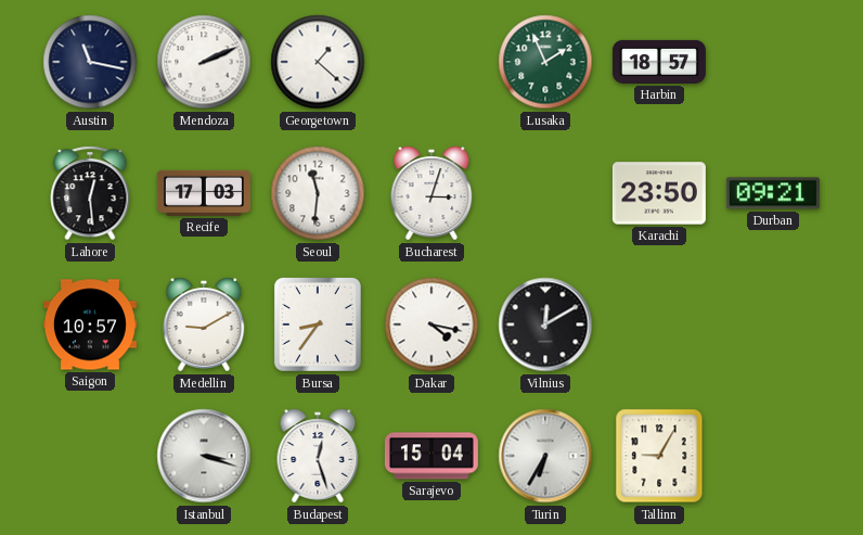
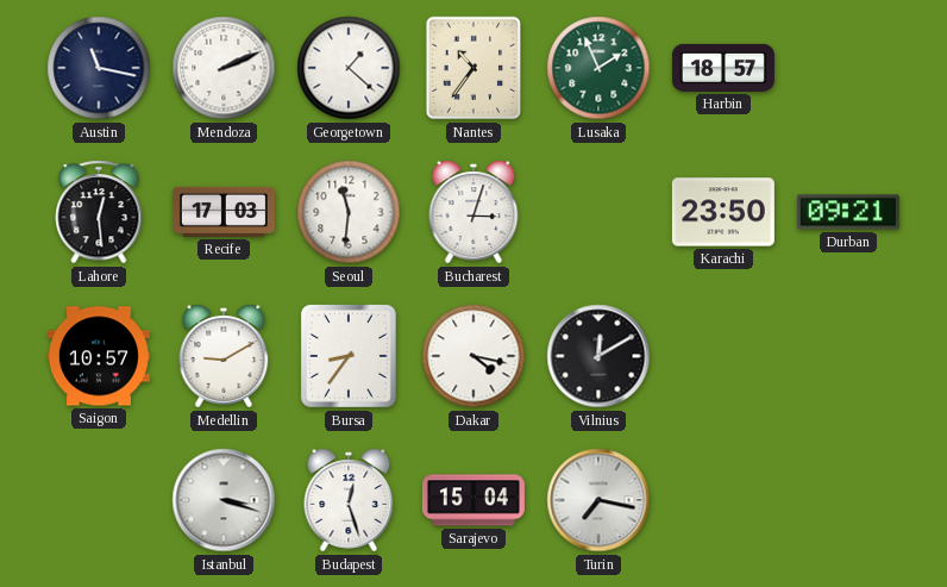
Nantes: none -> 10:36 (473, 68)
Turin: 6:35 -> 7:17 (598, 500)
Tallinn: 9:05 -> none (659, 456)
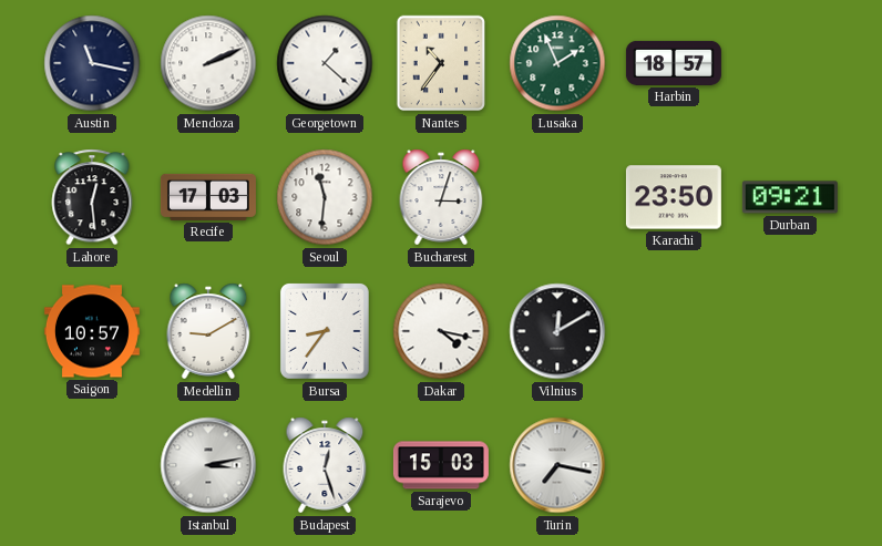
Istanbul: 3:18 -> 3:13 (208, 465)
Sarajevo: 15:04 -> 15:03 (441, 465)
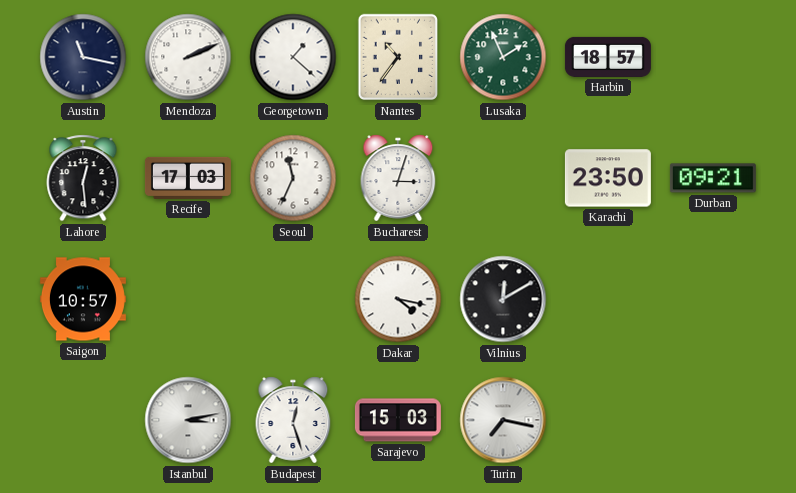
Seoul: 11:31 -> 11:34 (293, 178)
Medellin: 9:10 -> none (208, 331)
Bursa: 8:36 -> none (325, 331)
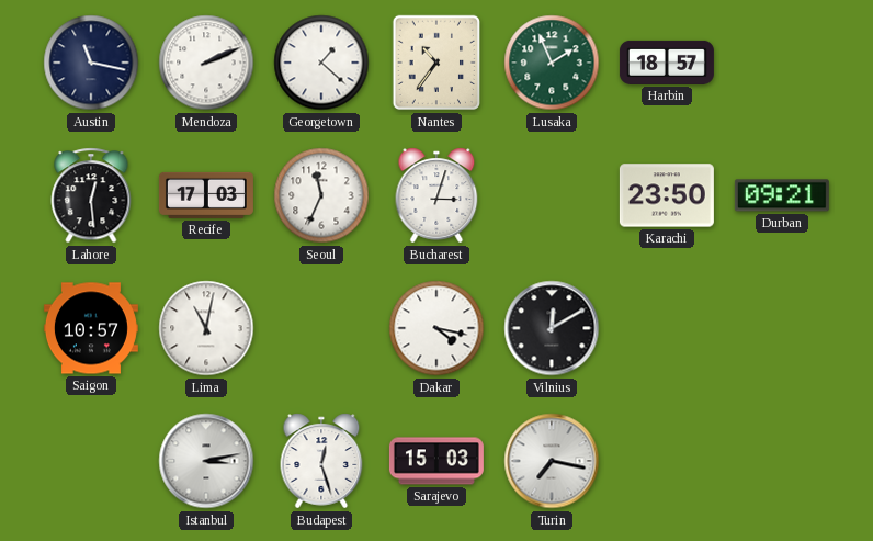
Lima: none -> 11:02 (206, 328)
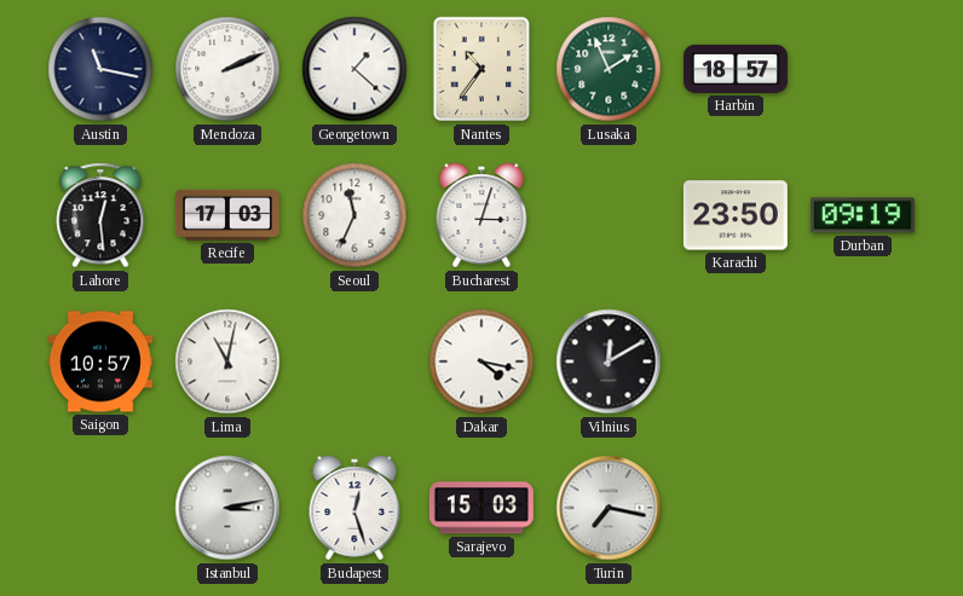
Durban: 09:21 -> 09:19 (863, 215)
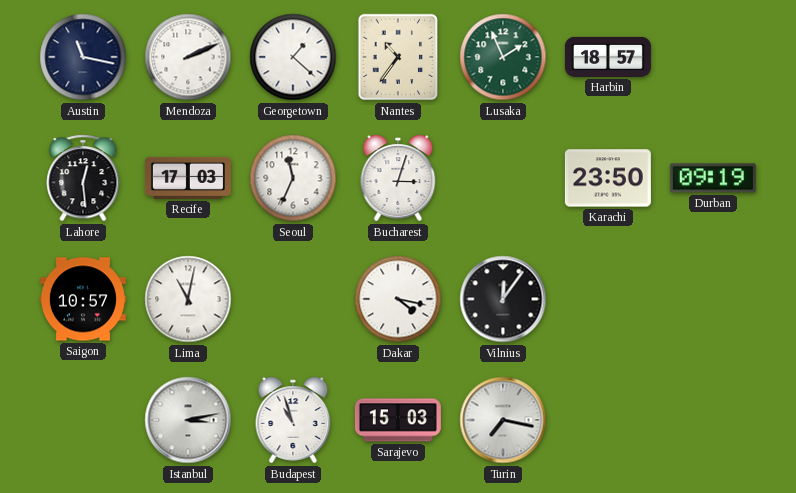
Vilnius: 12:10 -> 12:06 (503, 299)
Budapest: 12:27 -> 10:57 (293, 420)
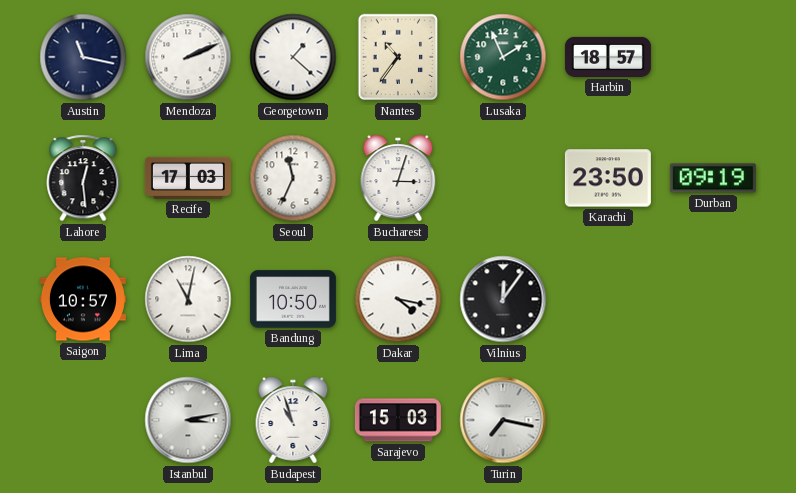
Bandung: none -> 10:50 (293, 299)
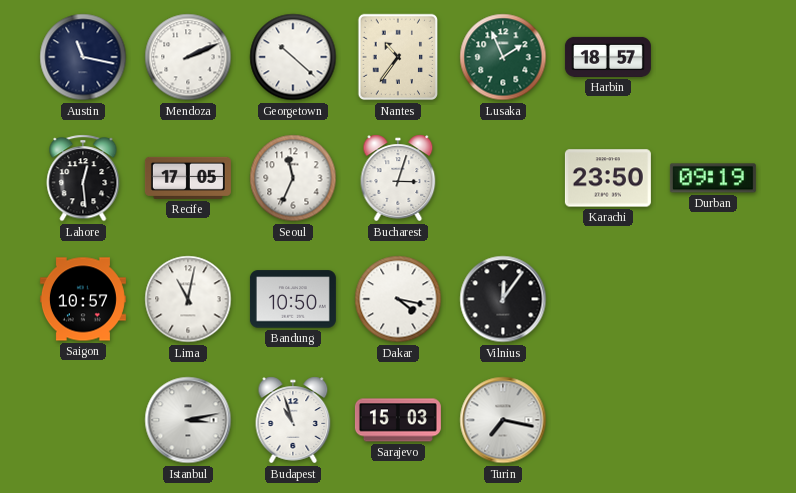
Georgetown: 1:22 -> 10:22 (293, 57)
Recife: 17:03 -> 17:05 (188, 178)
